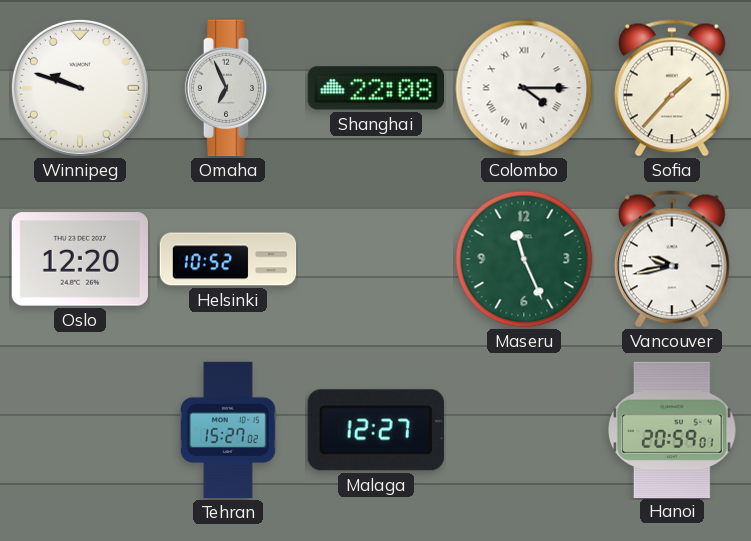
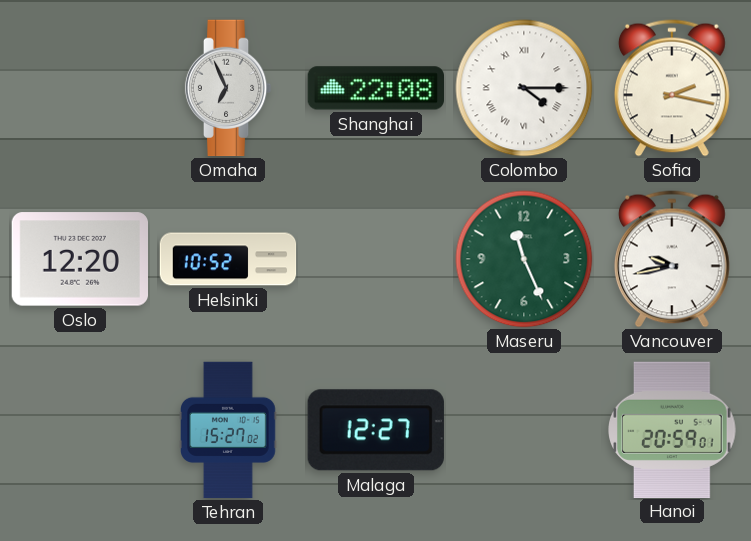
Winnipeg: 9:48 -> none (80, 88)
Sofia: 1:37 -> 2:17 (672, 88)
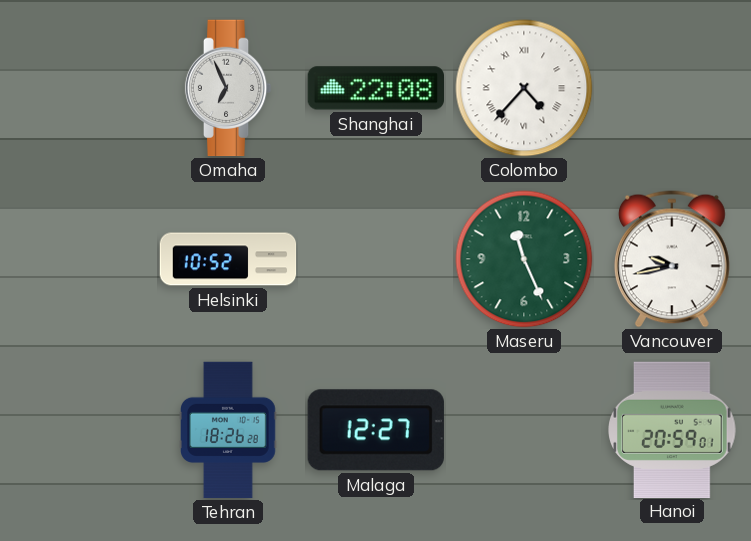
Colombo: 4:15 -> 4:37 (524, 88)
Sofia: 2:17 -> none (672, 88)
Oslo: 12:20 -> none (79, 259)
Tehran: 15:27 -> 18:26 (229, 430)
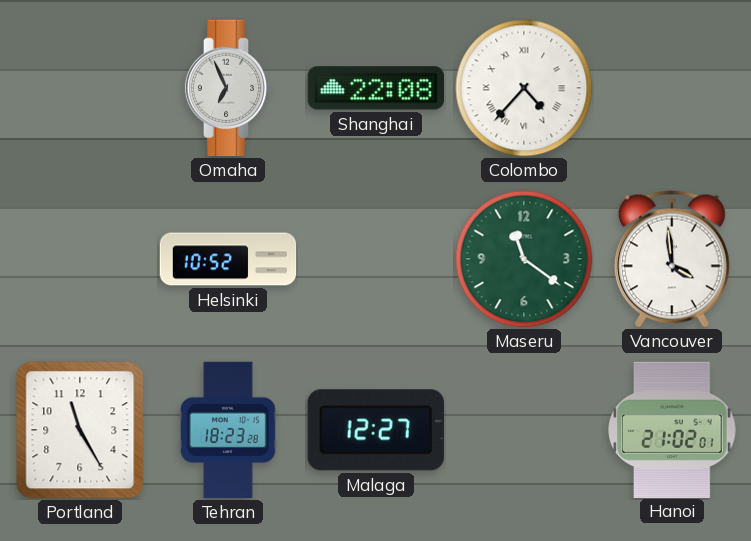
Maseru: 11:26 -> 11:21 (524, 259)
Vancouver: 9:43 -> 3:59 (672, 259)
Portland: none -> 11:25 (80, 430)
Tehran: 18:26 -> 18:23 (229, 430)
Hanoi: 20:59 -> 21:02 (673, 429)
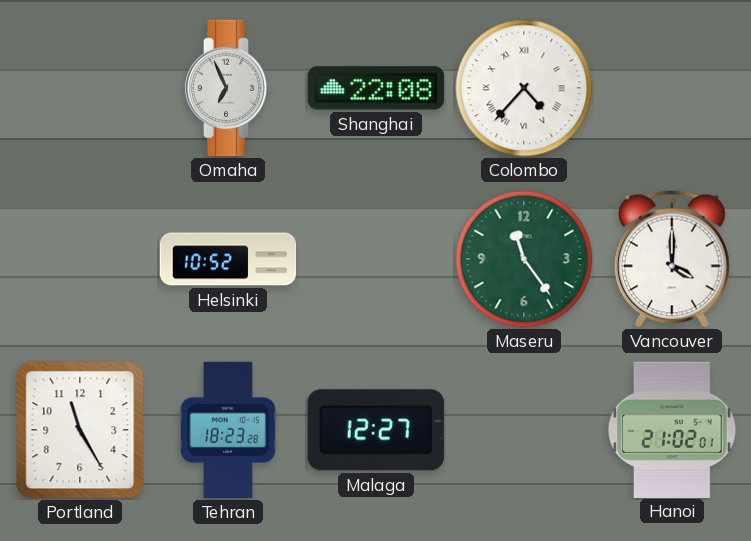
Maseru: 11:21 -> 11:24 (524, 259)
Vancouver: 3:59 -> 4:00 (672, 259)
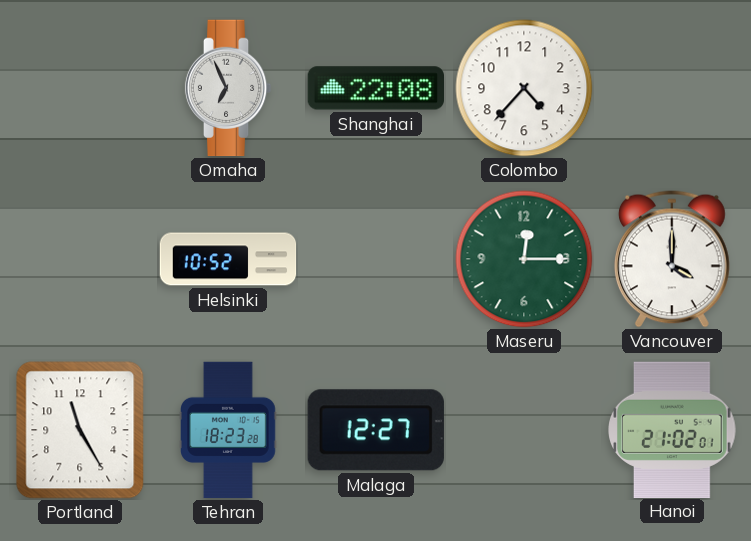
Colombo numerals: Roman -> Arabic (524, 88)
Maseru: 11:24 -> 12:15 (524, 259)
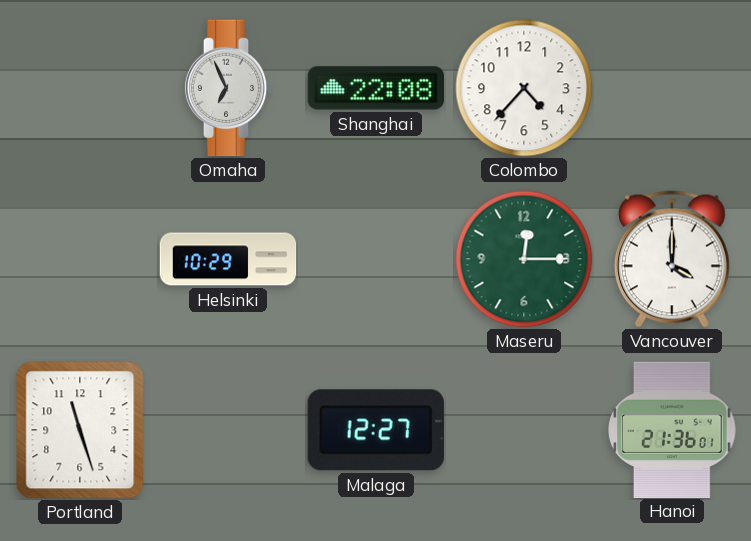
Helsinki: 10:52 -> 10:29 (228, 259)
Portland: 11:25 -> 11:27 (80, 430)
Tehran: 18:23 -> none (229, 430)
Hanoi: 21:02 -> 21:36 (673, 429)
